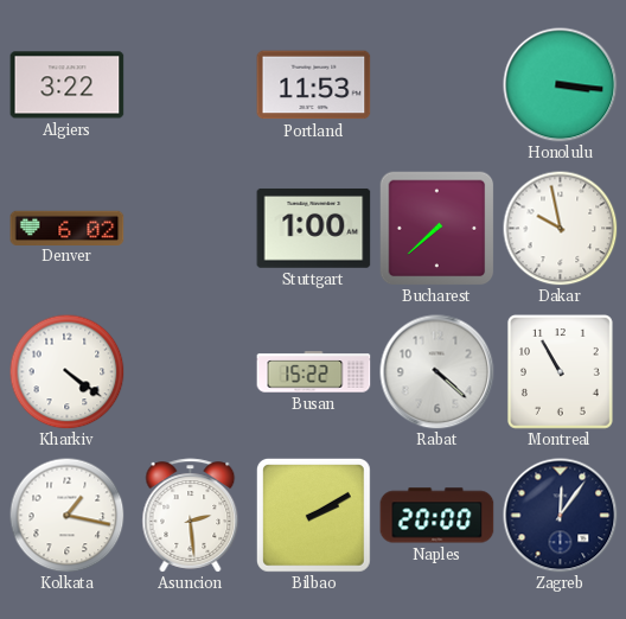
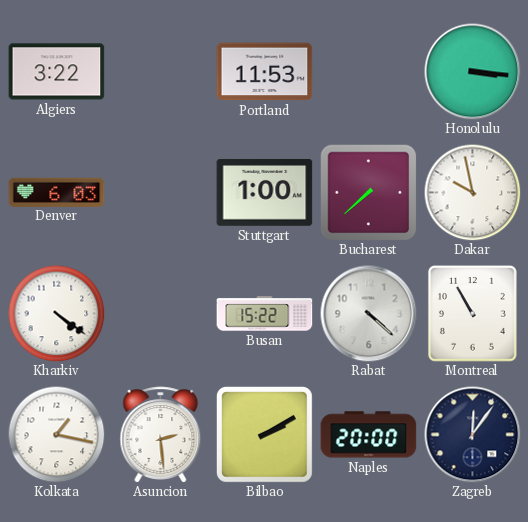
Denver: 6:02 -> 6:03 (57, 192)
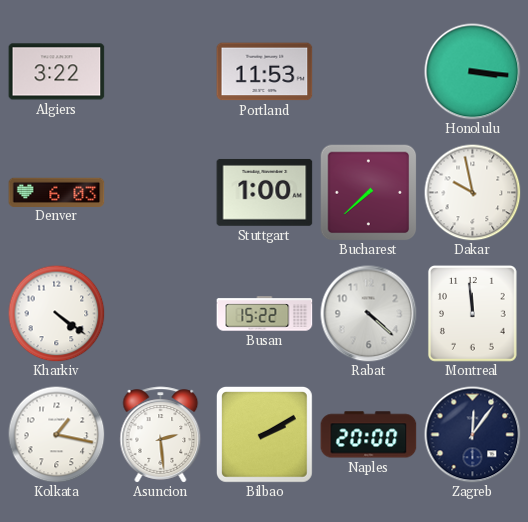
Montreal: 10:55 -> 11:59 (472, 314)
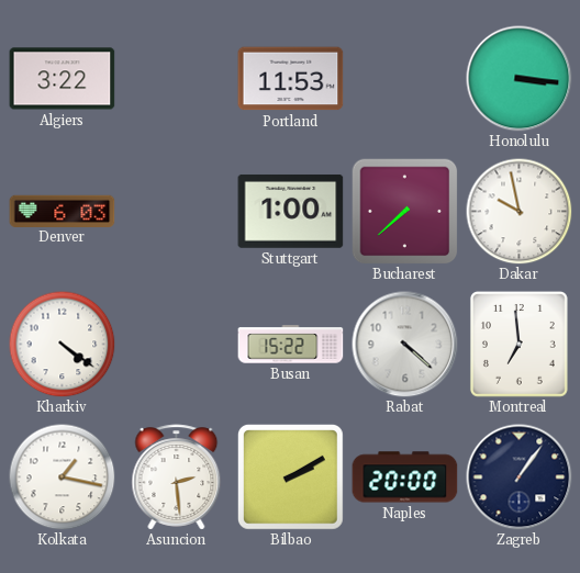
Montreal: 11:59 -> 6:59 (518, 345)
Zagreb: 12:06 -> 1:06 (520, 477)
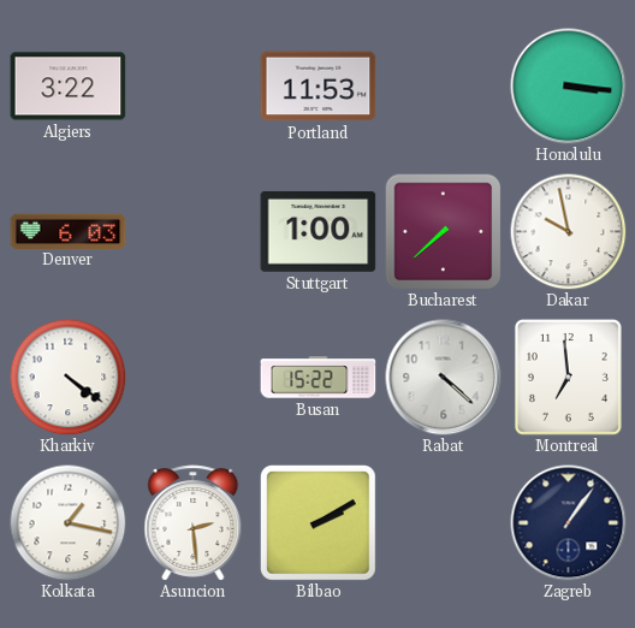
Naples: 20:00 -> none (405, 477)
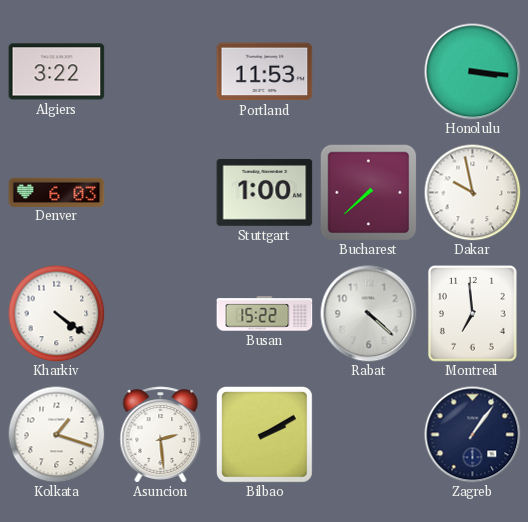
Kolkata: 1:17 -> 1:18 (56, 434)
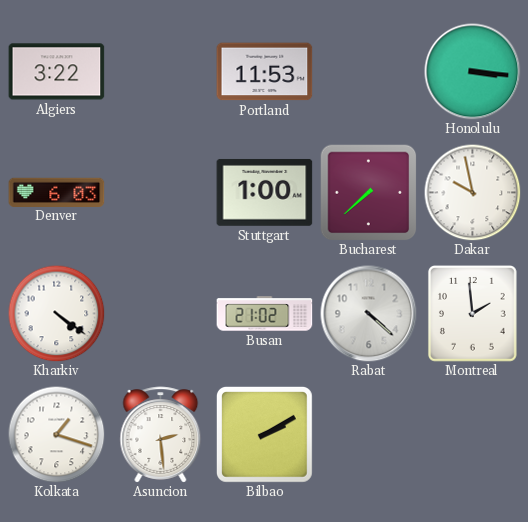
Busan: 15:22 -> 21:02 (265, 314)
Montreal: 6:59 -> 1:59 (472, 314)
Zagreb: 1:06 -> none (473, 435)
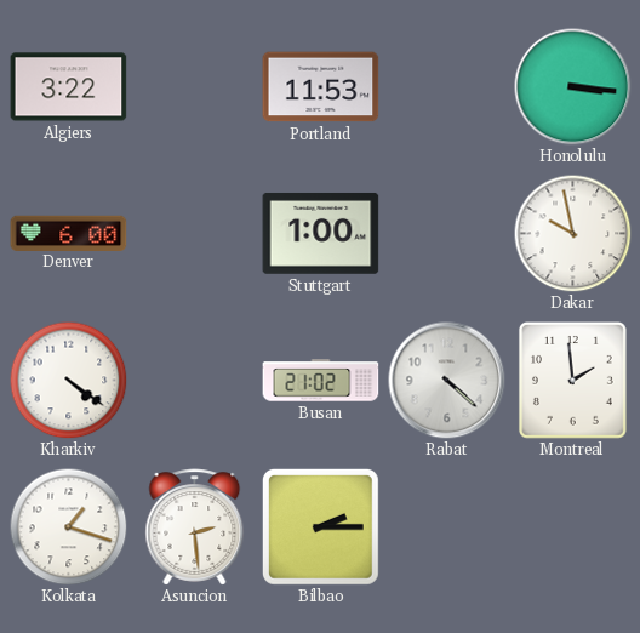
Denver: 6:03 -> 6:00 (69, 233)
Bucharest: 7:38 -> none (368, 192)
Bilbao: 2:10 -> 2:15 (320, 526)
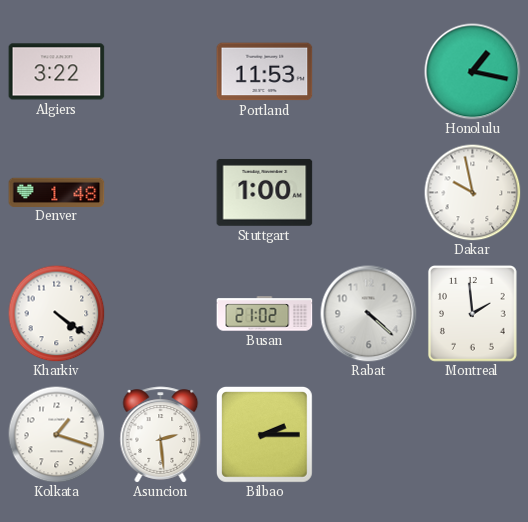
Honolulu: 3:16 -> 1:17 (473, 72)
Denver: 6:00 -> 1:48 (57, 192)
